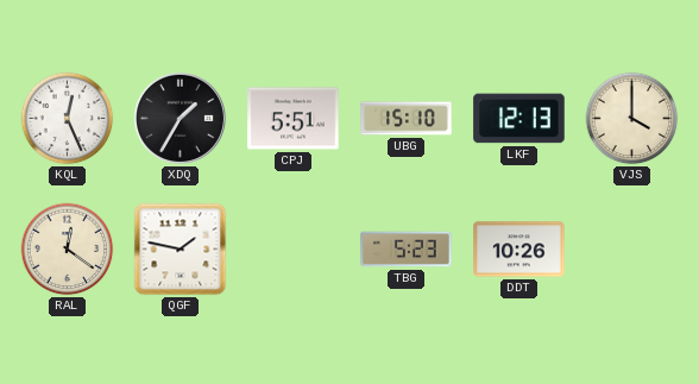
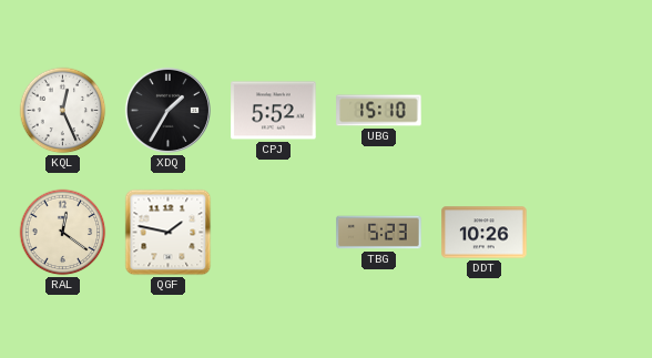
CPJ: 5:51 -> 5:52 (274, 111)
LKF: 12:13 -> none (519, 119)
VJS: 4:00 -> none (632, 119)
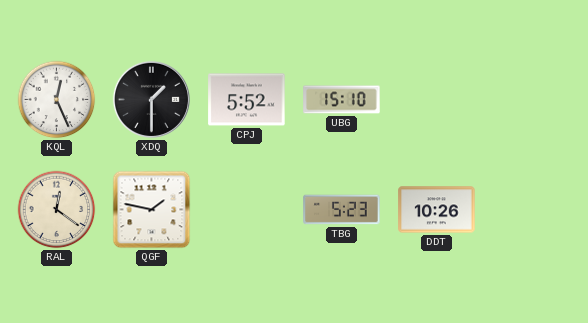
XDQ: 1:35 -> 1:30 (151, 99)
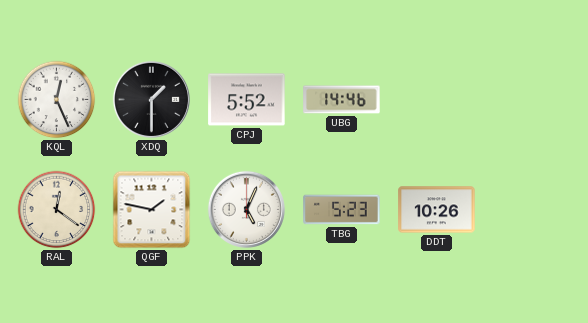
UBG: 15:10 -> 14:46 (342, 100)
PPK: none -> 5:04 (246, 209)
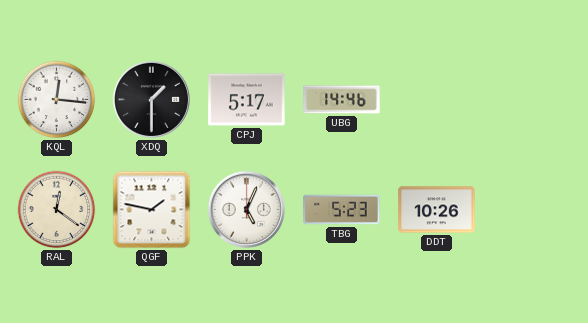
KQL: 12:26 -> 12:16 (57, 100)
CPJ: 5:52 -> 5:17 (247, 100)
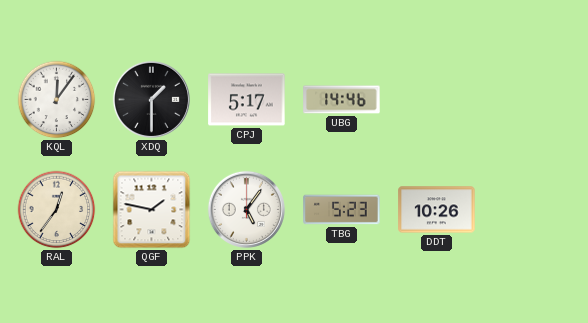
KQL: 12:16 -> 12:06 (57, 100)
RAL: 12:21 -> 12:36 (57, 210)
PPK: 5:04 -> 5:06 (246, 209)
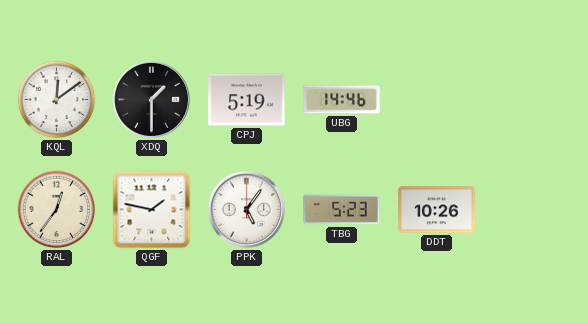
KQL: 12:06 -> 12:09 (57, 100)
CPJ: 5:17 -> 5:19 (247, 100)
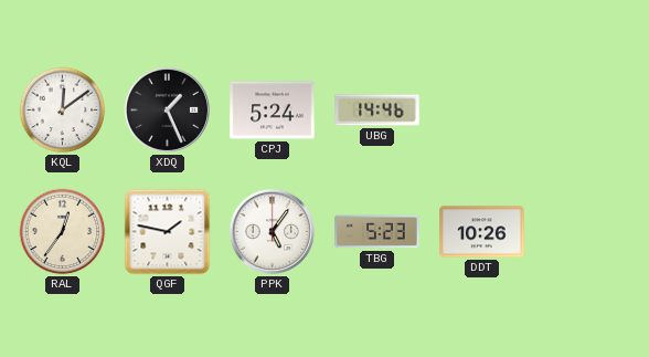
XDQ: 1:30 -> 1:26 (167, 109)
CPJ: 5:19 -> 5:24 (273, 111)
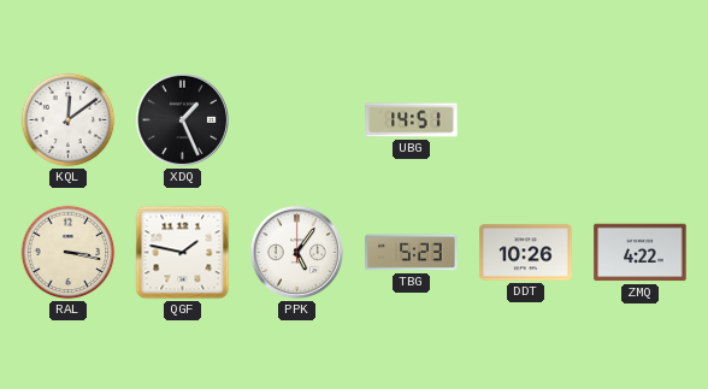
CPJ: 5:24 -> none (273, 111)
UBG: 14:46 -> 14:51 (412, 120)
RAL: 12:36 -> 3:17 (69, 253)
ZMQ: none -> 4:22 (641, 253)
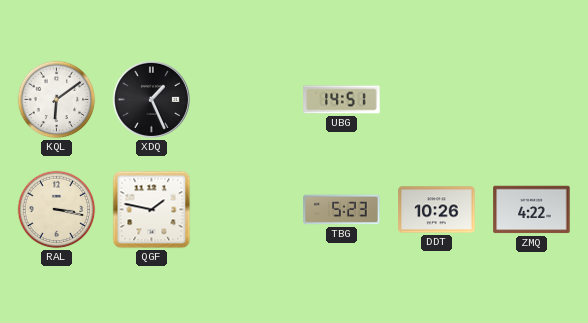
KQL: 12:09 -> 6:09 (57, 100)
PPK: 5:06 -> none (296, 252)
